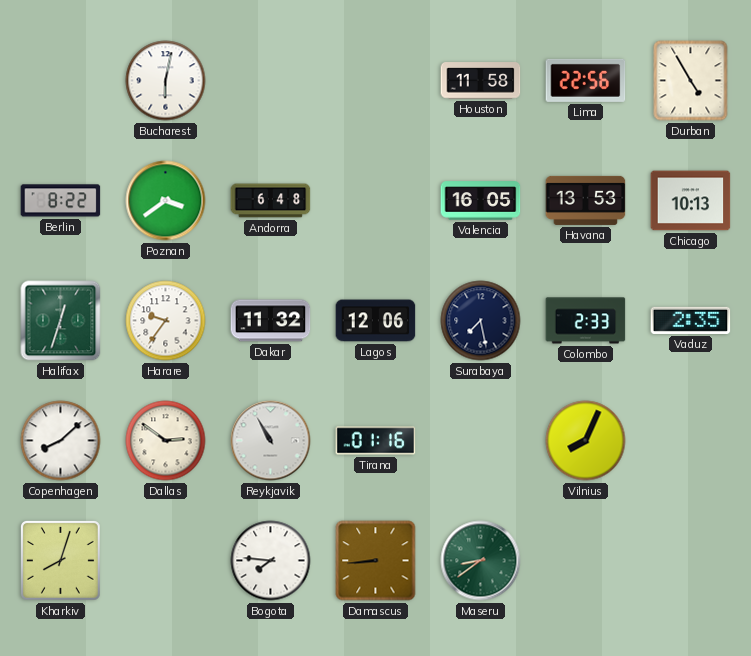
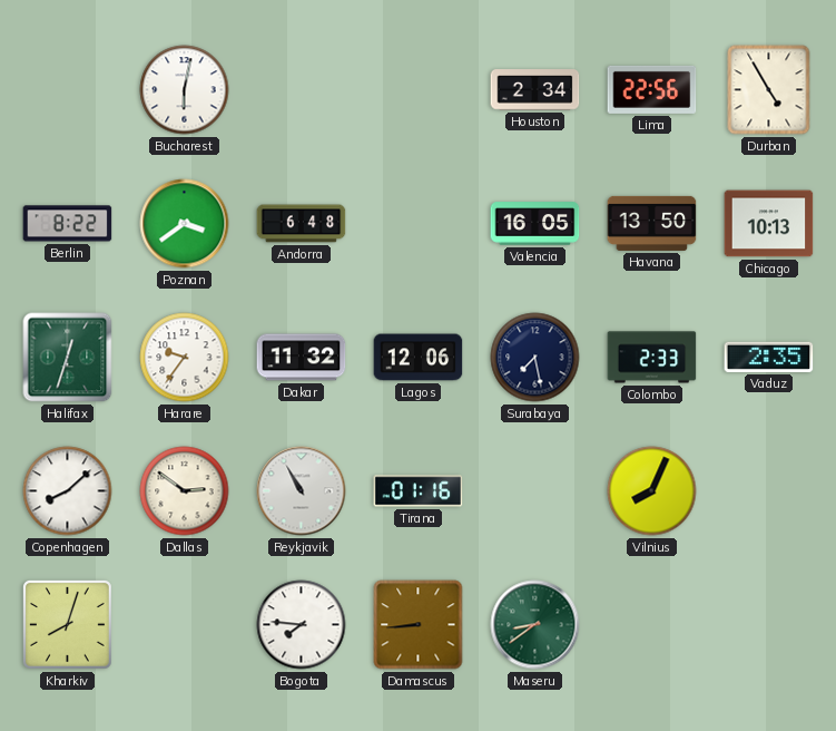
Houston: 11:58 -> 2:34 (535, 90)
Havana: 13:53 -> 13:50 (652, 223)
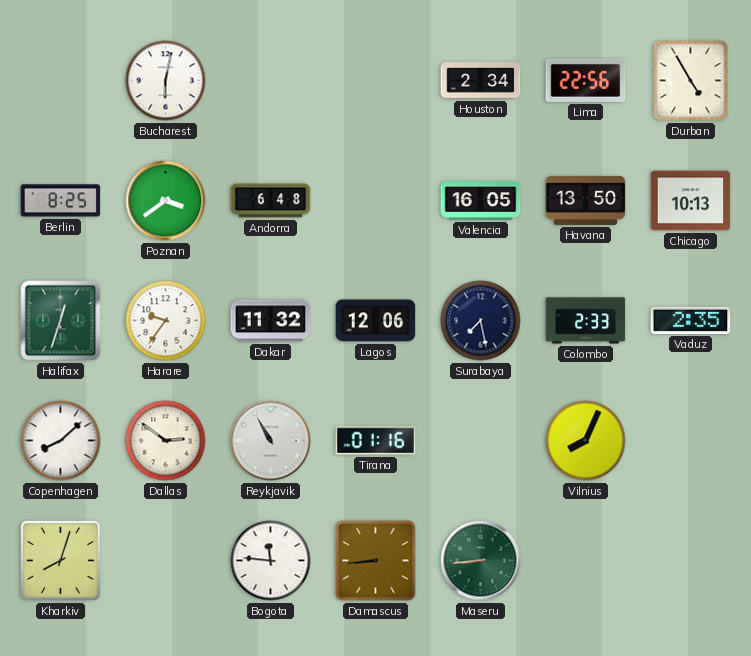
Berlin: 8:22 -> 8:25 (61, 201)
Bogota: 7:46 -> 11:46 (271, 561)
Maseru: 8:39 -> 8:44 (481, 561)
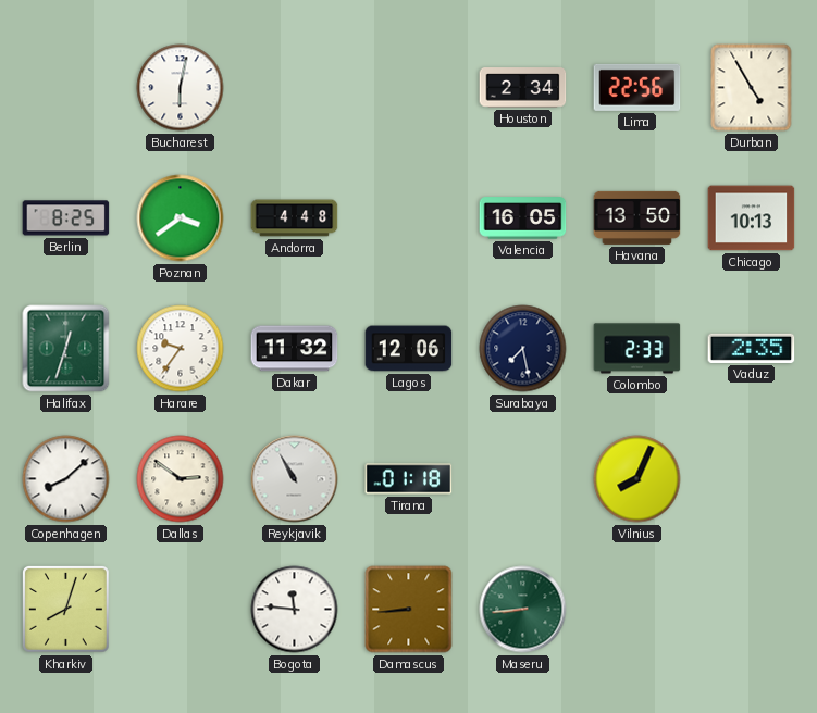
Andorra: 6:48 -> 4:48 (295, 218)
Tirana: 01:16 -> 01:18 (409, 479)
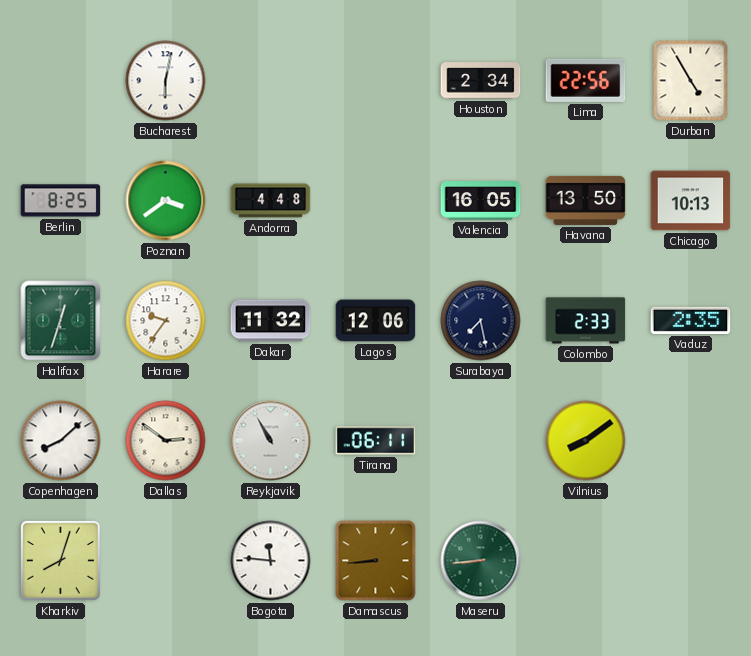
Tirana: 01:18 -> 06:11 (376, 441)
Vilnius: 8:04 -> 8:09 (586, 441)
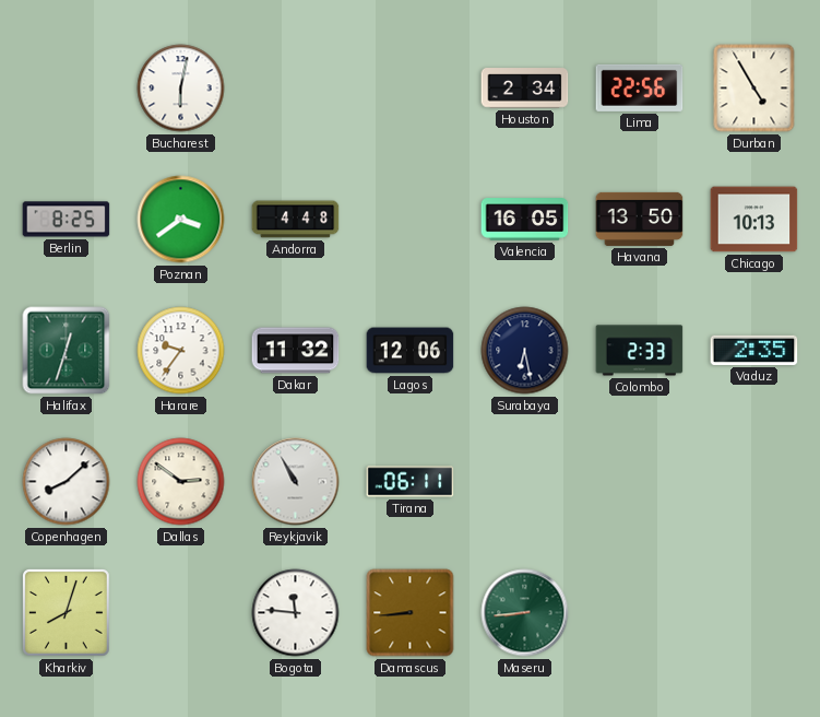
Surabaya: 7:28 -> 6:28 (525, 351)
Vilnius: 8:09 -> none (586, 441)
